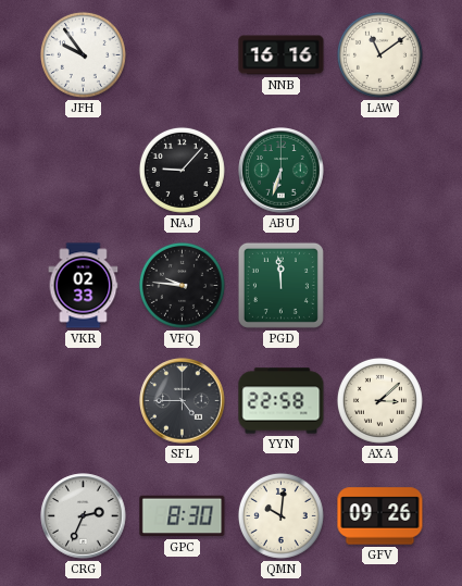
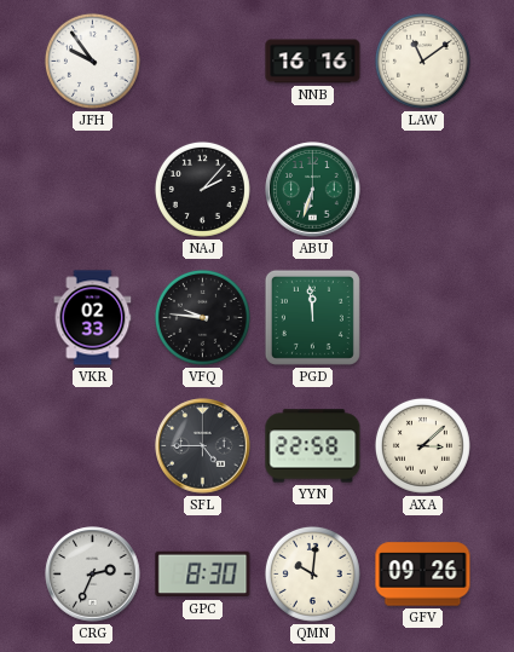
NAJ: 9:07 -> 2:07 (202, 189)
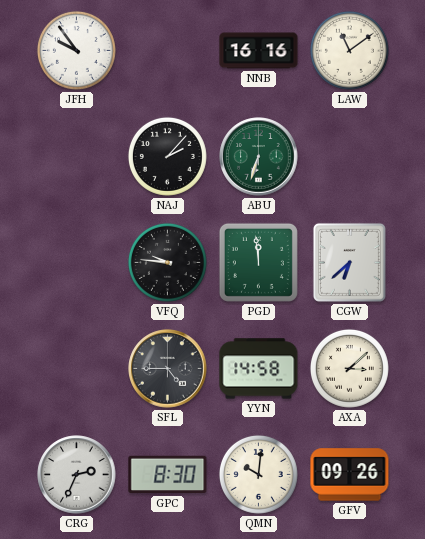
VKR: 02:33 -> none (93, 318)
CGW: none -> 6:38 (349, 262)
YYN: 22:58 -> 14:58 (259, 369)
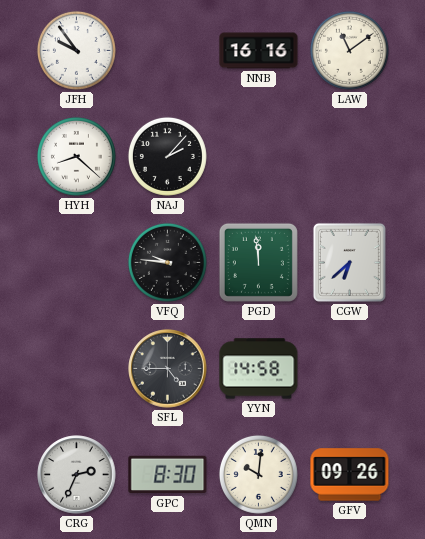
HYH: none -> 8:22 (76, 156)
ABU: 6:33 -> none (259, 157)
AXA: 3:08 -> none (349, 368)
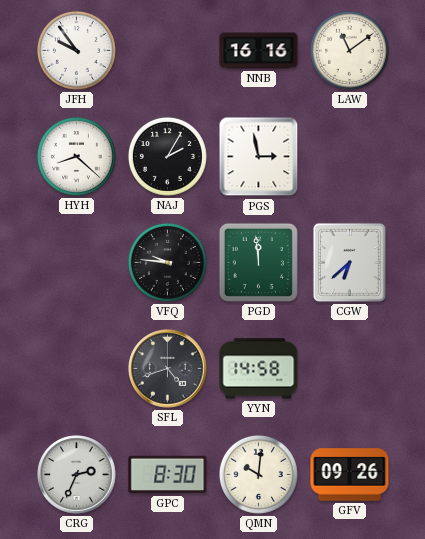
NAJ: 2:07 -> 2:05 (167, 156)
PGS: none -> 2:58 (259, 157)
SFL: 4:45 -> 4:42 (168, 369)
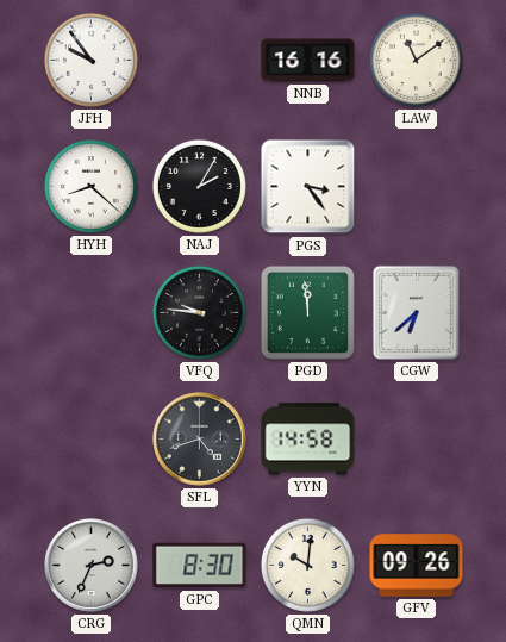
PGS: 2:58 -> 3:24 (308, 187)
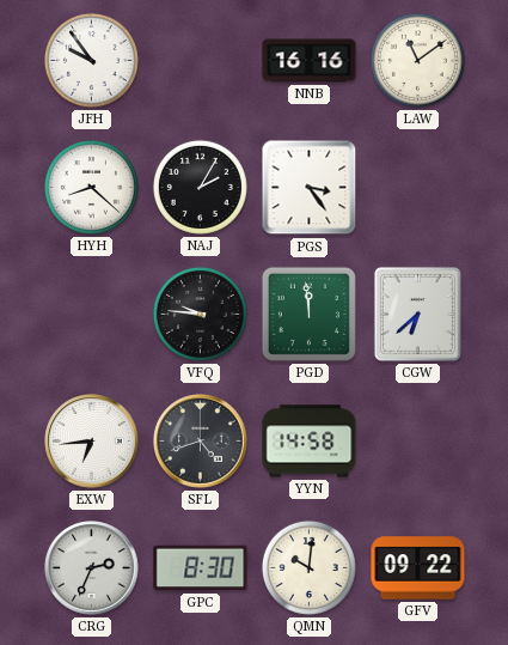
EXW: none -> 6:44 (92, 442)
GFV: 09:26 -> 09:22 (418, 568)
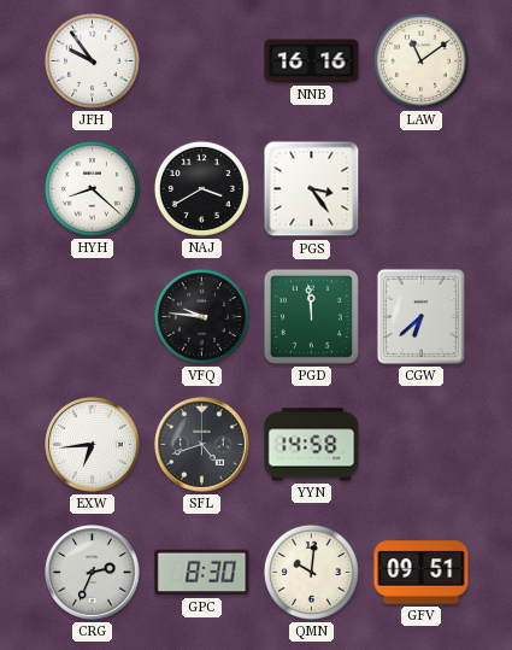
NAJ: 2:05 -> 3:40 (201, 188)
GFV: 09:22 -> 09:51 (422, 573)
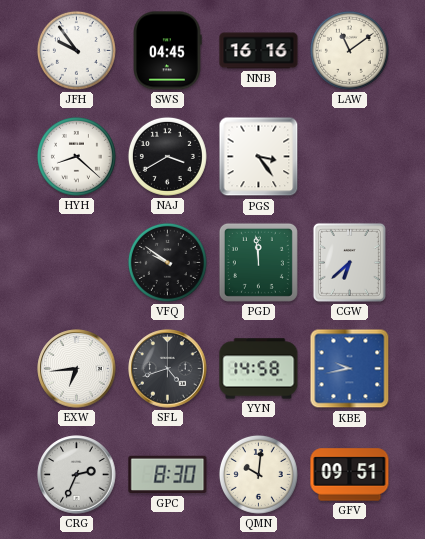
SWS: none -> 04:45 (168, 51)
VFQ: 9:46 -> 9:51 (167, 262)
KBE: none -> 9:43 (350, 369)
